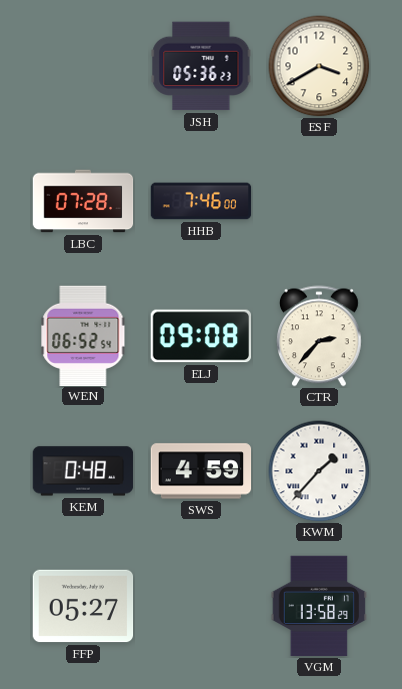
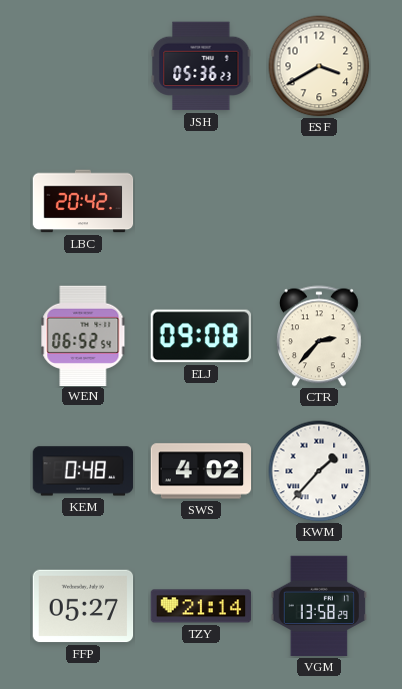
LBC: 07:28 -> 20:42 (83, 201)
HHB: 7:46 -> none (201, 201)
SWS: 4:59 -> 4:02 (201, 471)
TZY: none -> 21:14 (201, 606)
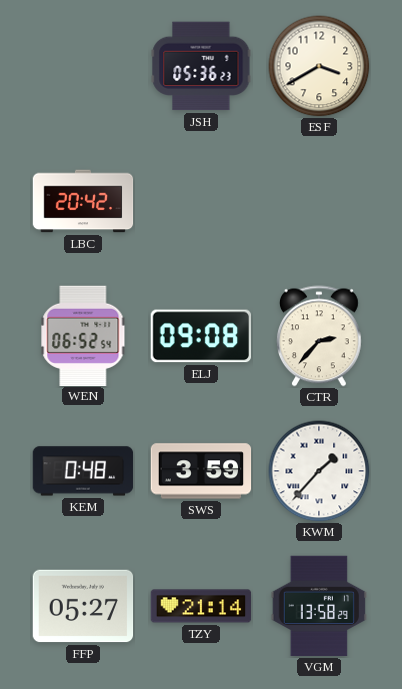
SWS: 4:02 -> 3:59 (201, 471)
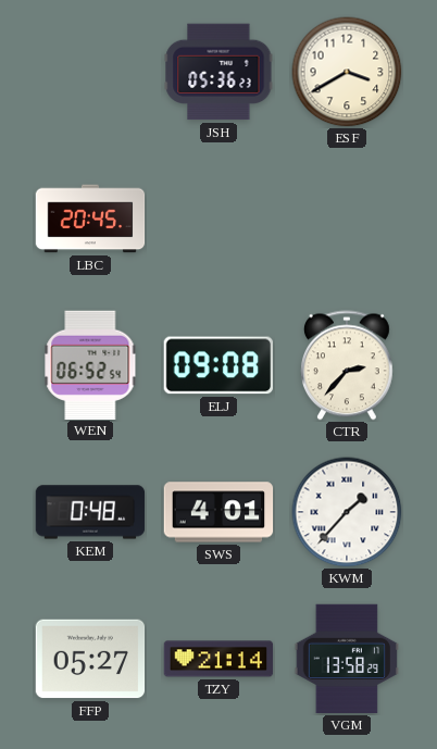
LBC: 20:42 -> 20:45 (90, 219)
SWS: 3:59 -> 4:01 (218, 512)
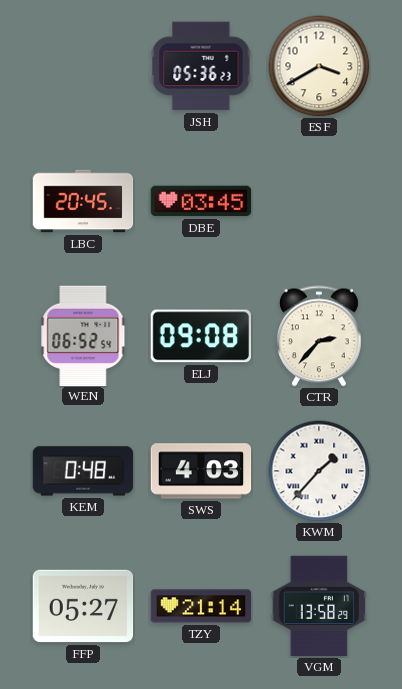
DBE: none -> 03:45 (201, 201)
SWS: 4:01 -> 4:03 (201, 471)
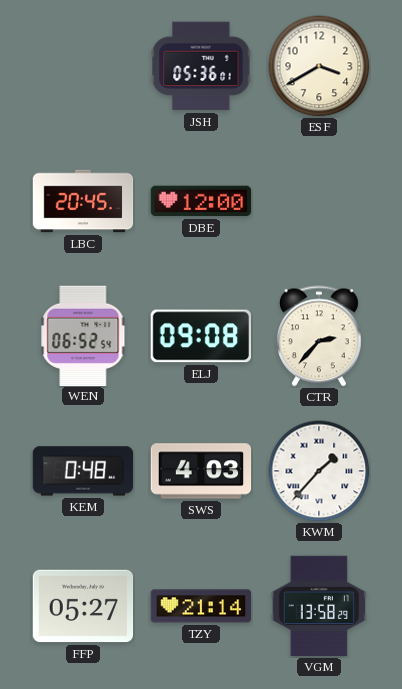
JSH: 05:36:23 -> 05:36:01 (201, 66)
DBE: 03:45 -> 12:00 (201, 201)
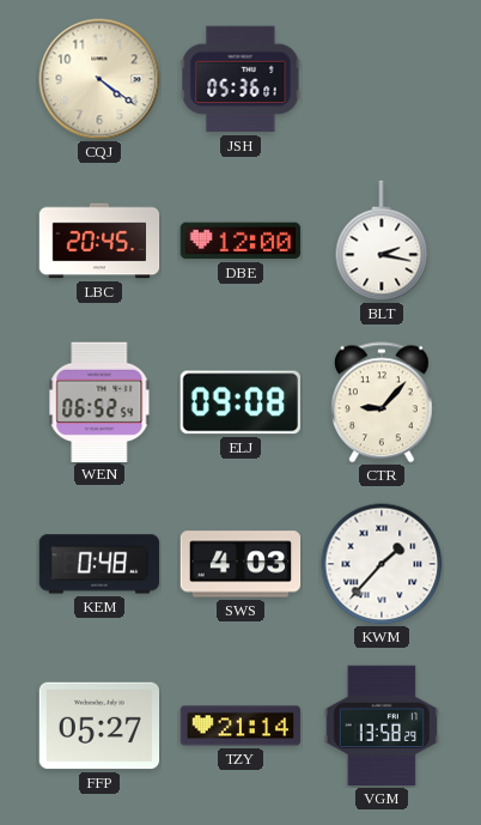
CQJ: none -> 4:21 (99, 79)
ESF: 3:40 -> none (319, 66)
BLT: none -> 2:17 (382, 241)
CTR: 2:37 -> 9:07 (382, 402)
